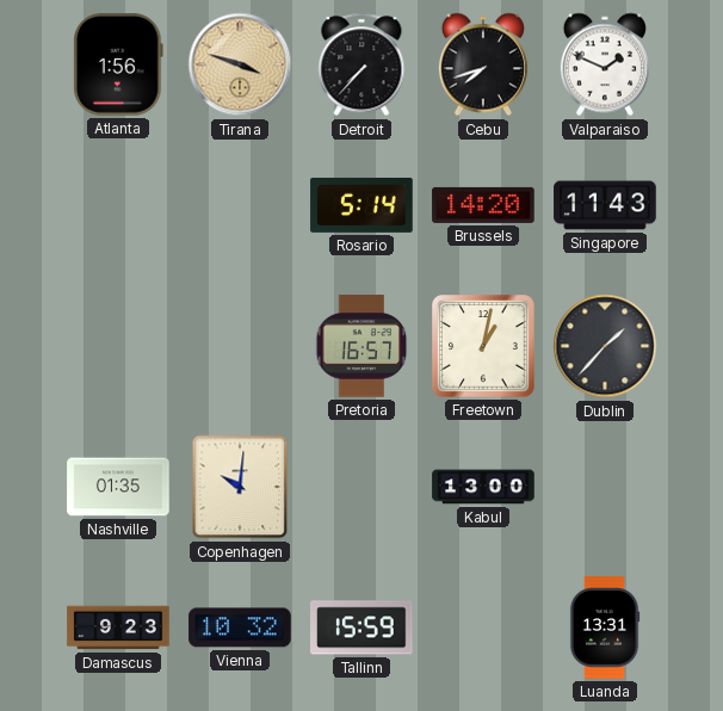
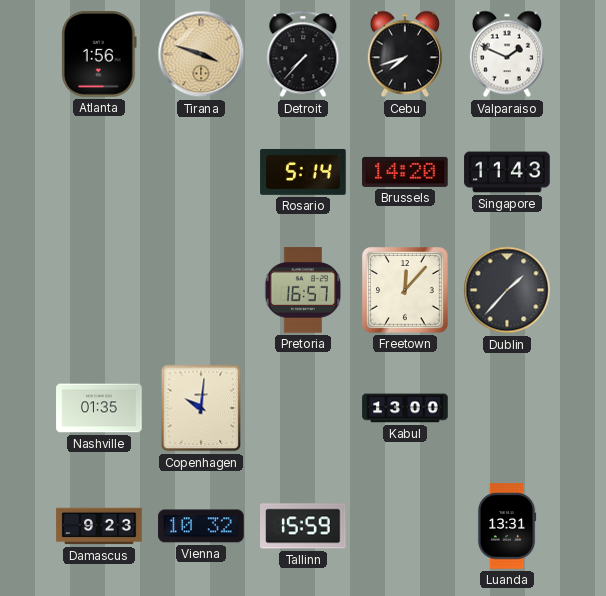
Freetown: 1:02 -> 12:07 (405, 290)
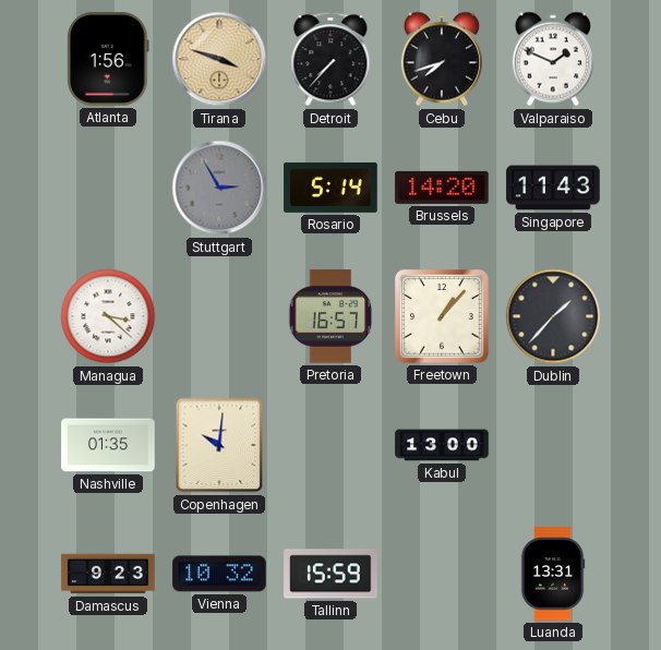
Stuttgart: none -> 2:55 (219, 188)
Managua: none -> 3:22 (108, 316)
Freetown: 12:07 -> 1:07 (442, 316)
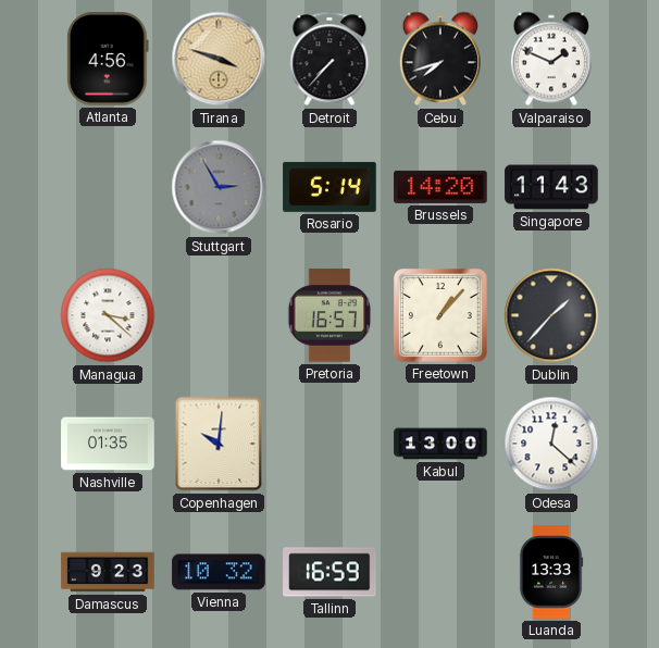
Atlanta: 1:56 -> 4:56 (108, 59)
Odesa: none -> 12:22 (551, 444)
Tallinn: 15:59 -> 16:59 (329, 572)
Luanda: 13:31 -> 13:33 (551, 572)
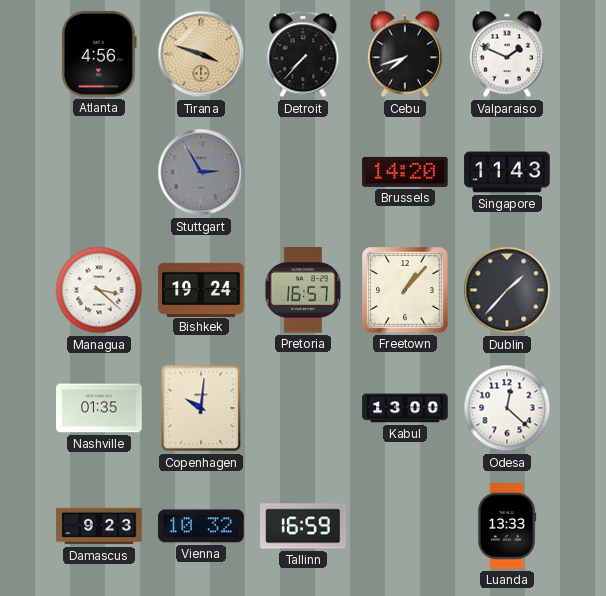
Rosario: 5:14 -> none (329, 187)
Bishkek: none -> 19:24 (201, 289)
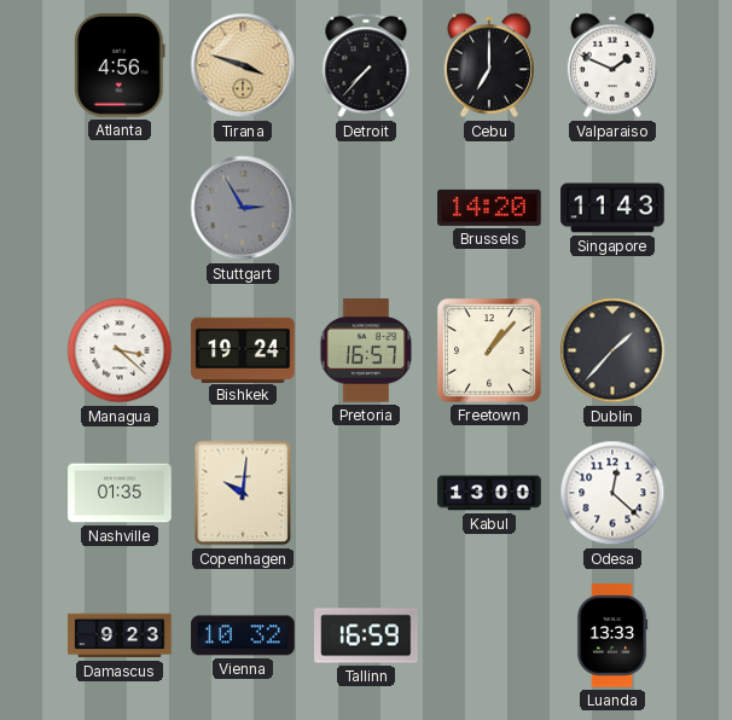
Cebu: 7:42 -> 7:00 (489, 65)
